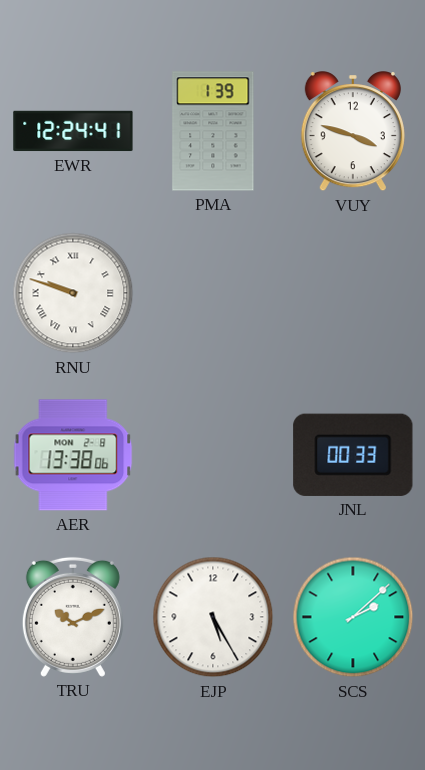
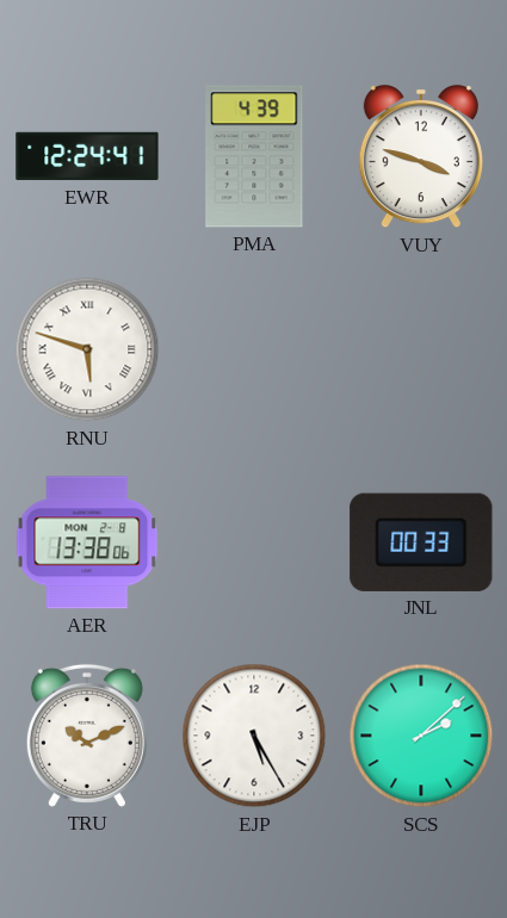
PMA: 1:39 -> 4:39 (254, 156)
RNU: 9:48 -> 5:48 (87, 349)
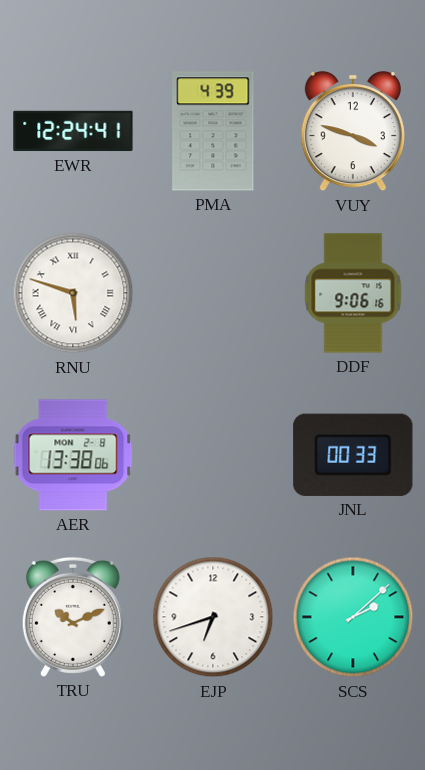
DDF: none -> 9:06 (353, 293)
EJP: 5:25 -> 6:42 (213, 617)
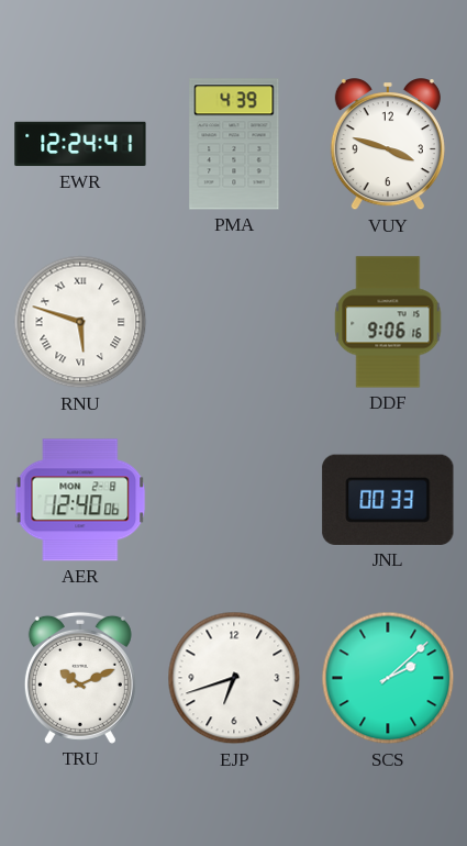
AER: 13:38 -> 12:40 (80, 500)
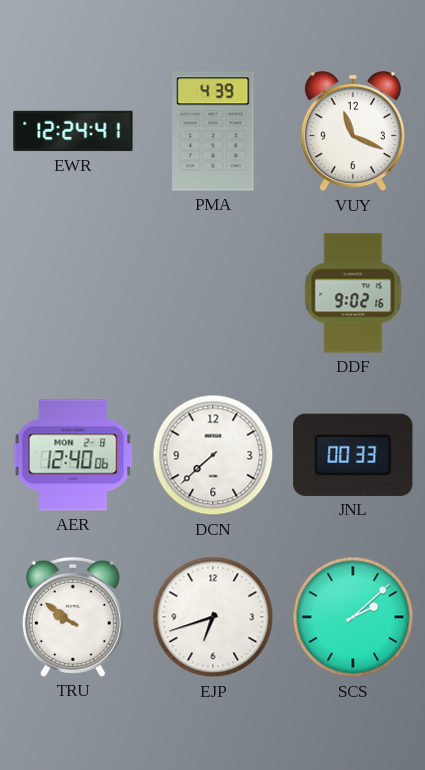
VUY: 3:48 -> 11:19 (353, 132)
RNU: 5:48 -> none (80, 322)
DDF: 9:06 -> 9:02 (353, 293)
DCN: none -> 7:38 (213, 455)
TRU: 10:11 -> 9:51 (73, 617)
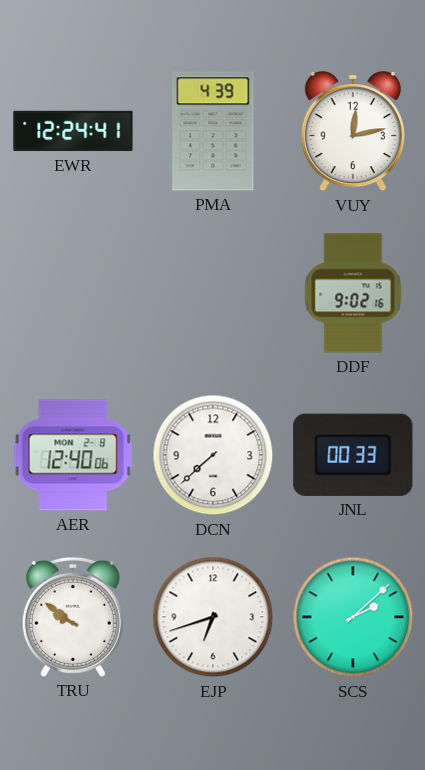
VUY: 11:19 -> 12:13 (353, 132)
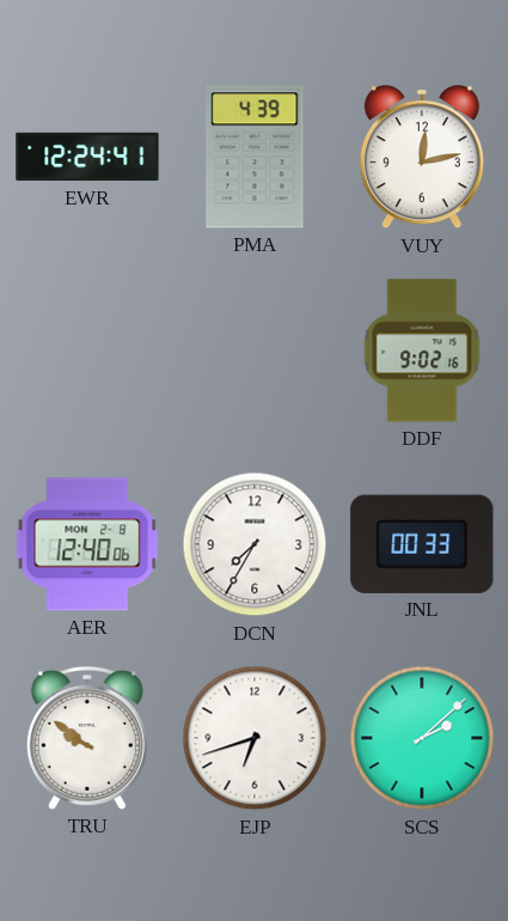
DCN: 7:38 -> 7:35 (255, 544)
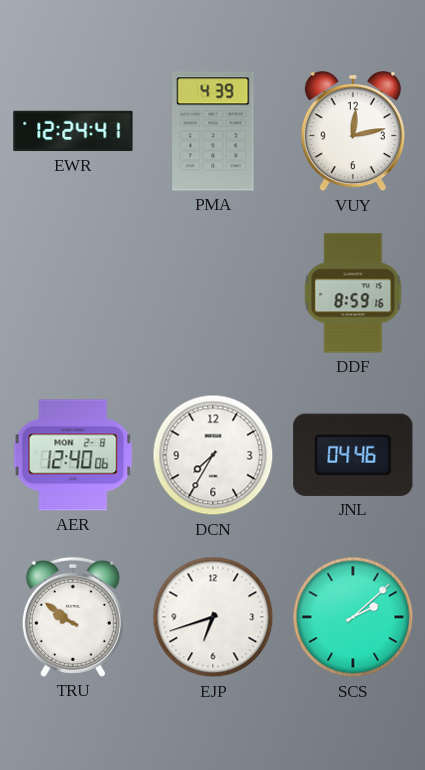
DDF: 9:02 -> 8:59 (353, 293)
JNL: 00:33 -> 04:46 (353, 455)
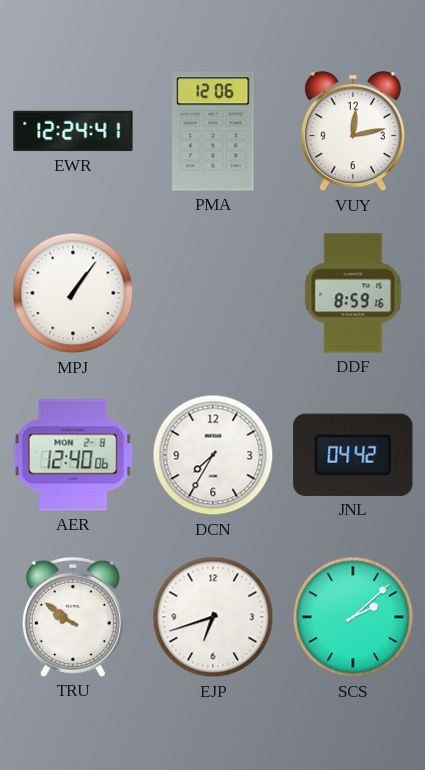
PMA: 4:39 -> 12:06 (213, 131)
MPJ: none -> 1:06 (73, 293)
JNL: 04:46 -> 04:42 (353, 455)
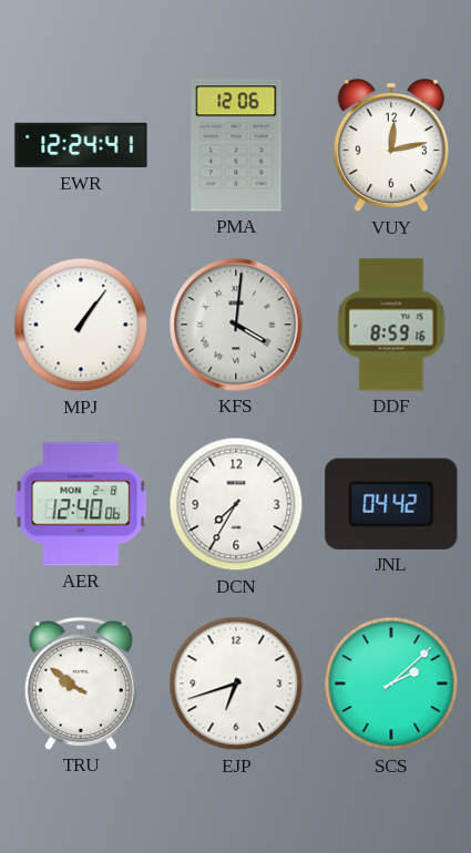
KFS: none -> 4:01 (236, 325)
